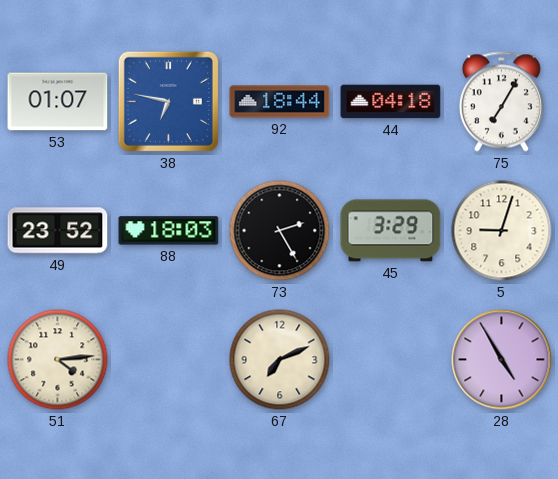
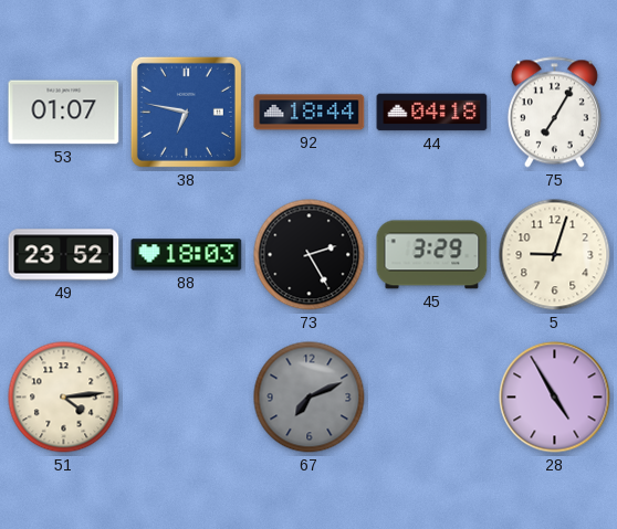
67 dial: cream -> grey (310, 398)
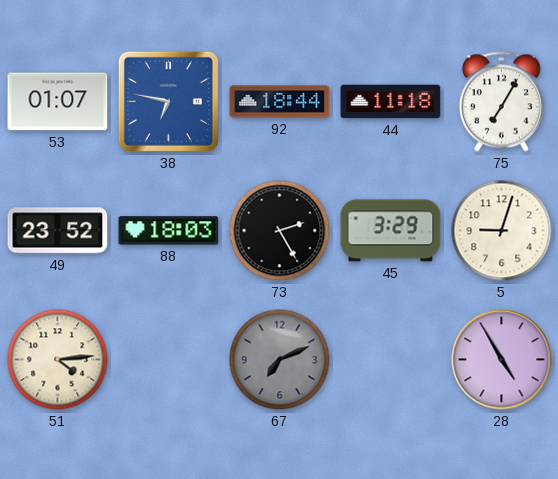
44: 04:18 -> 11:18 (391, 102)
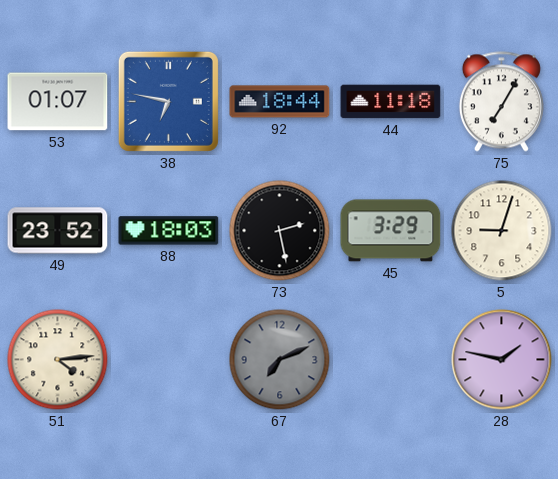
73: 2:25 -> 2:28 (280, 231)
28: 4:55 -> 1:47 (502, 360)
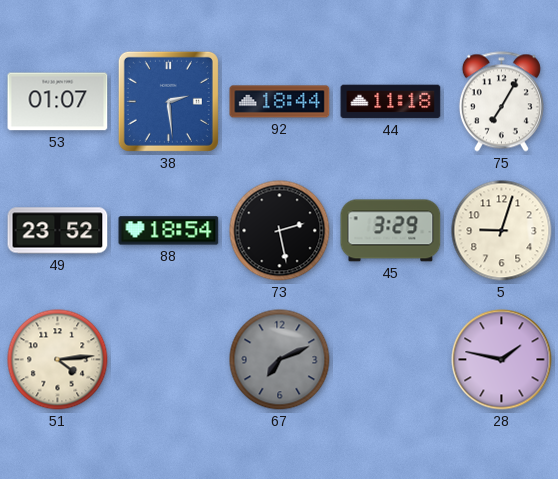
38: 6:47 -> 2:29 (168, 101)
88: 18:03 -> 18:54 (169, 231)
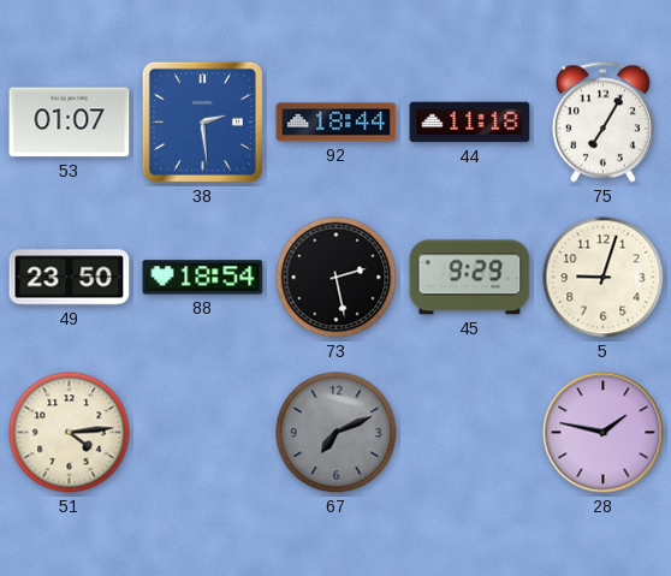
49: 23:52 -> 23:50 (70, 278)
45: 3:29 -> 9:29 (470, 278)
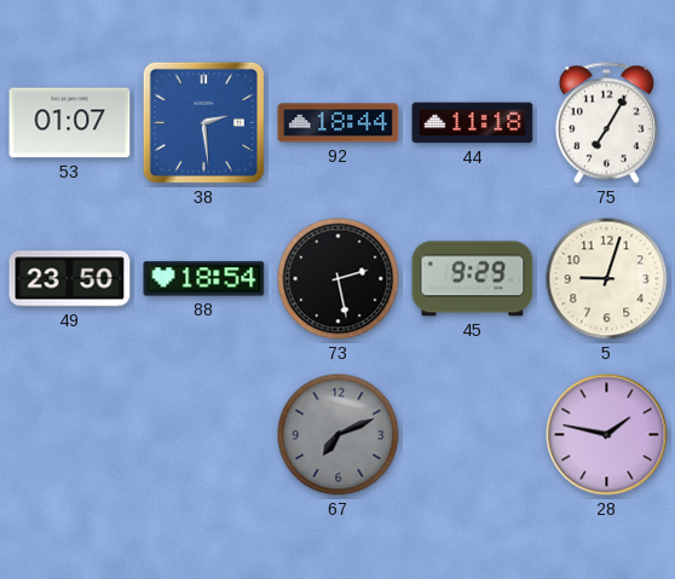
51: 4:14 -> none (70, 433)
